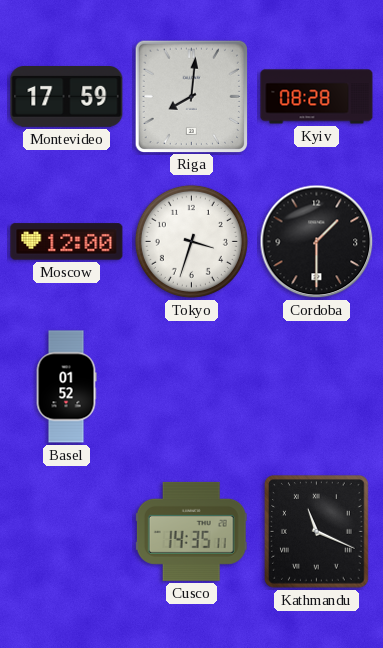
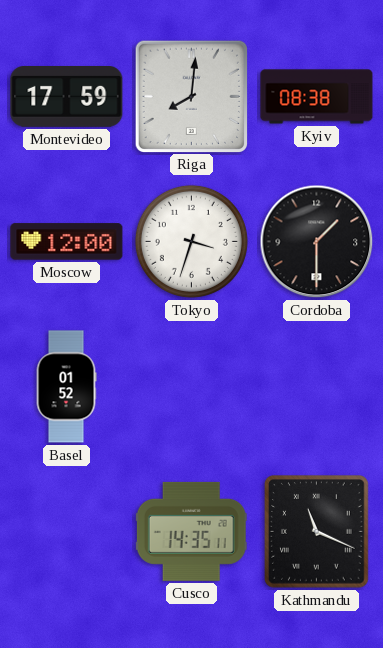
Kyiv: 08:28 -> 08:38 (317, 97)
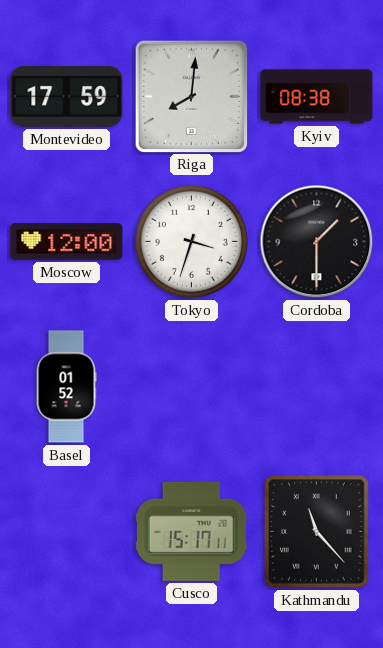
Cusco: 14:35 -> 15:17 (191, 531)
Kathmandu: 11:19 -> 11:23 (317, 532)
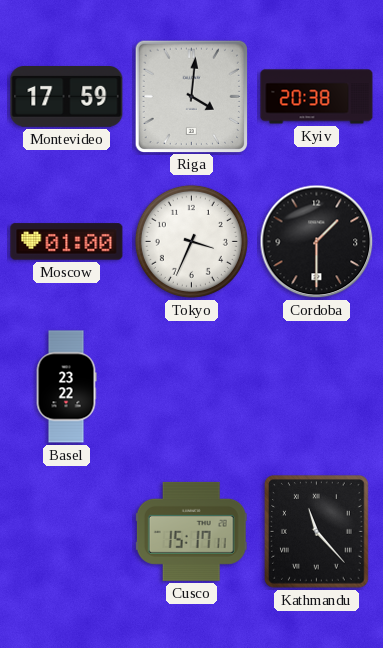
Riga: 8:01 -> 4:01 (191, 96)
Kyiv: 08:38 -> 20:38 (317, 97)
Moscow: 12:00 -> 01:00 (67, 242)
Tokyo: 3:33 -> 3:34 (191, 241)
Basel: 01:52 -> 23:22 (66, 387)
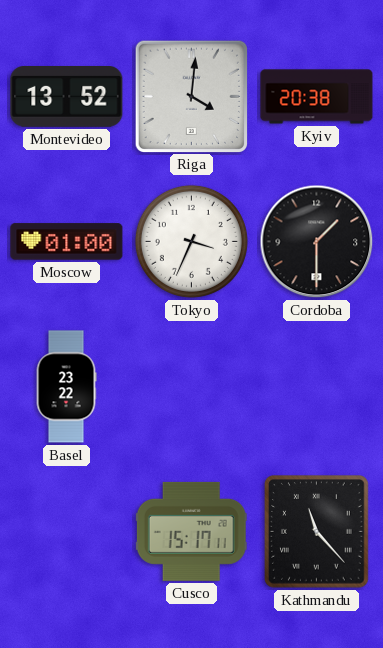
Montevideo: 17:59 -> 13:52 (67, 97)
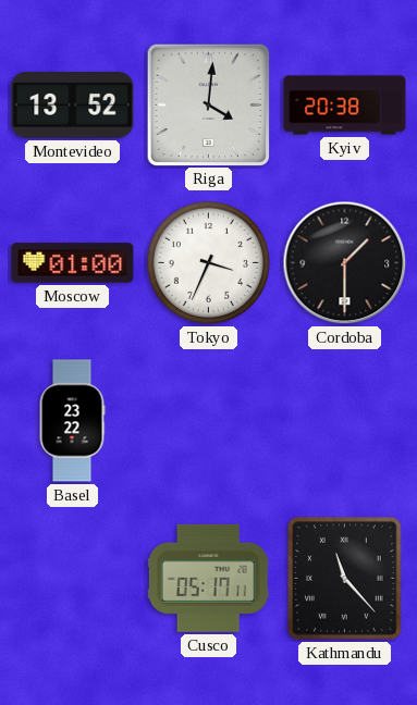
Cusco: 15:17 -> 05:17 (208, 578)
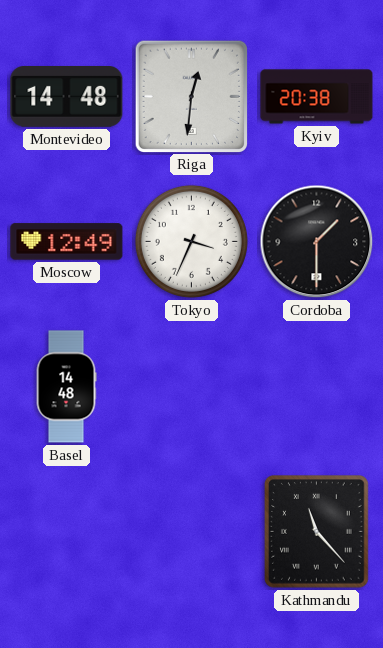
Montevideo: 13:52 -> 14:48 (67, 97)
Riga: 4:01 -> 12:31 (191, 96)
Moscow: 01:00 -> 12:49 (67, 242)
Basel: 23:22 -> 14:48 (66, 387)
Cusco: 05:17 -> none (208, 578)
